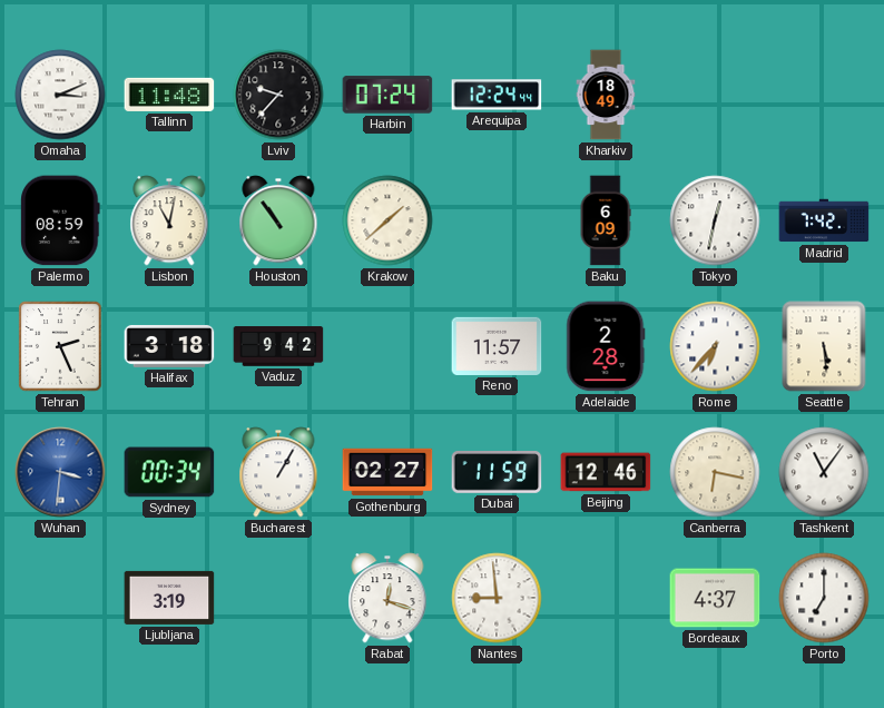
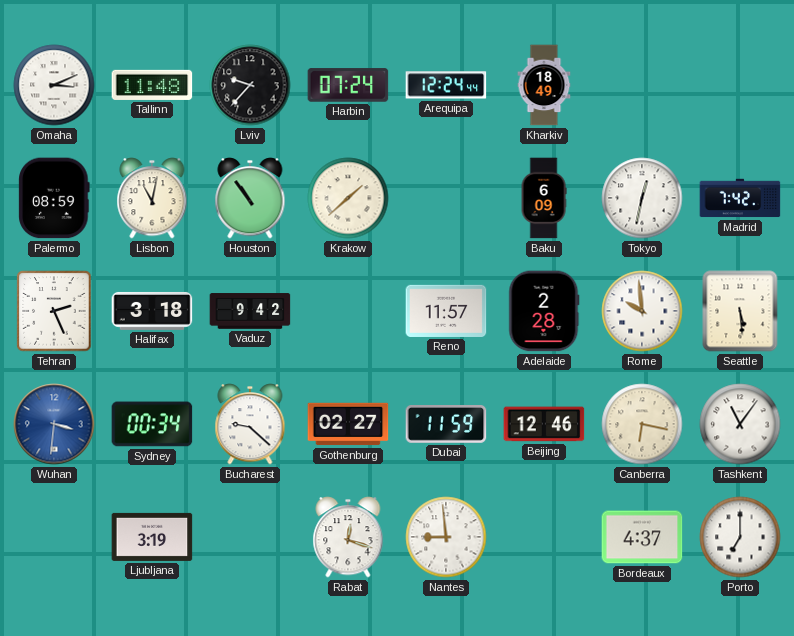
Rome: 6:37 -> 9:59 (642, 311)
Bucharest: 1:05 -> 9:22 (250, 424)
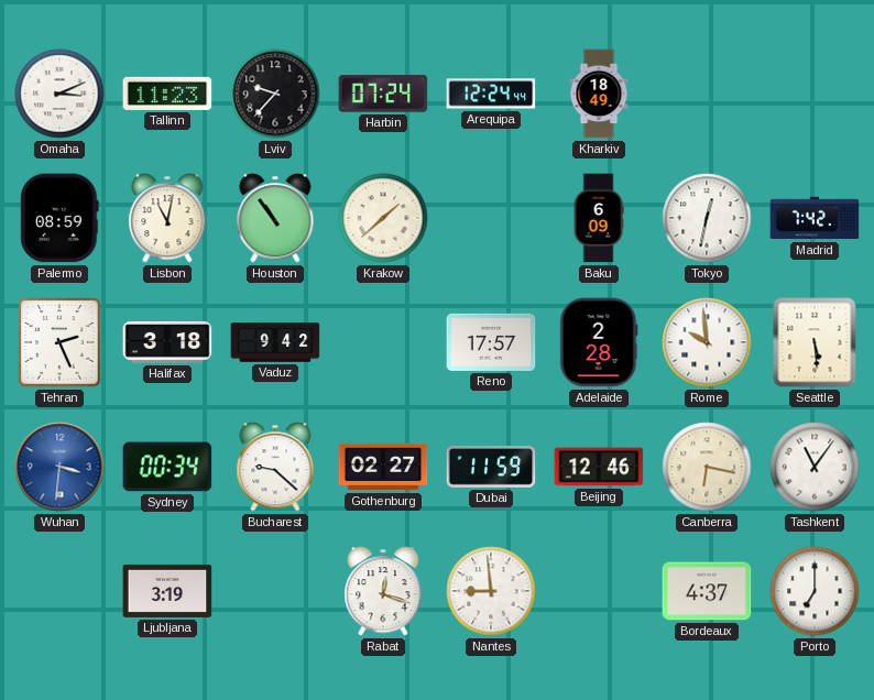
Tallinn: 11:48 -> 11:23 (167, 94)
Reno: 11:57 -> 17:57 (491, 342)
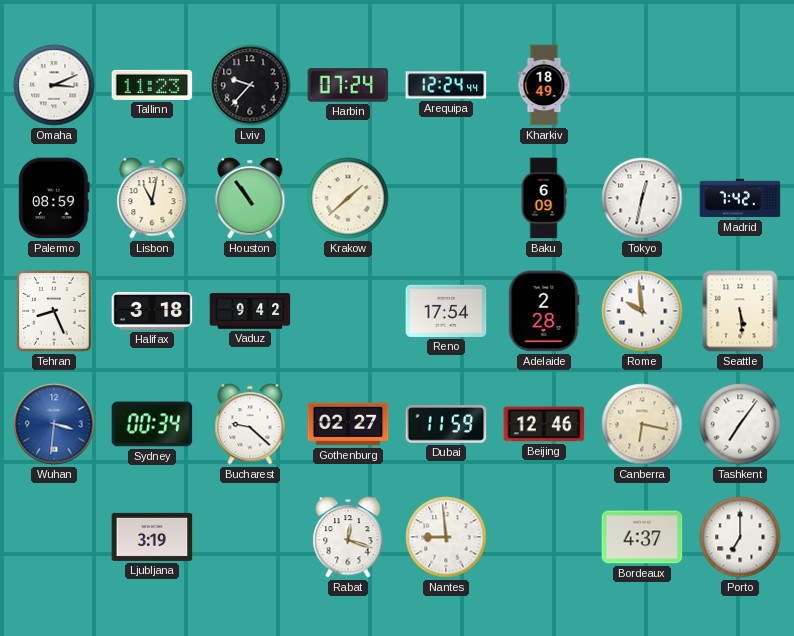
Tehran: 2:26 -> 8:26 (54, 311)
Reno: 17:57 -> 17:54 (446, 311)
Tashkent: 11:06 -> 7:06 (740, 424)
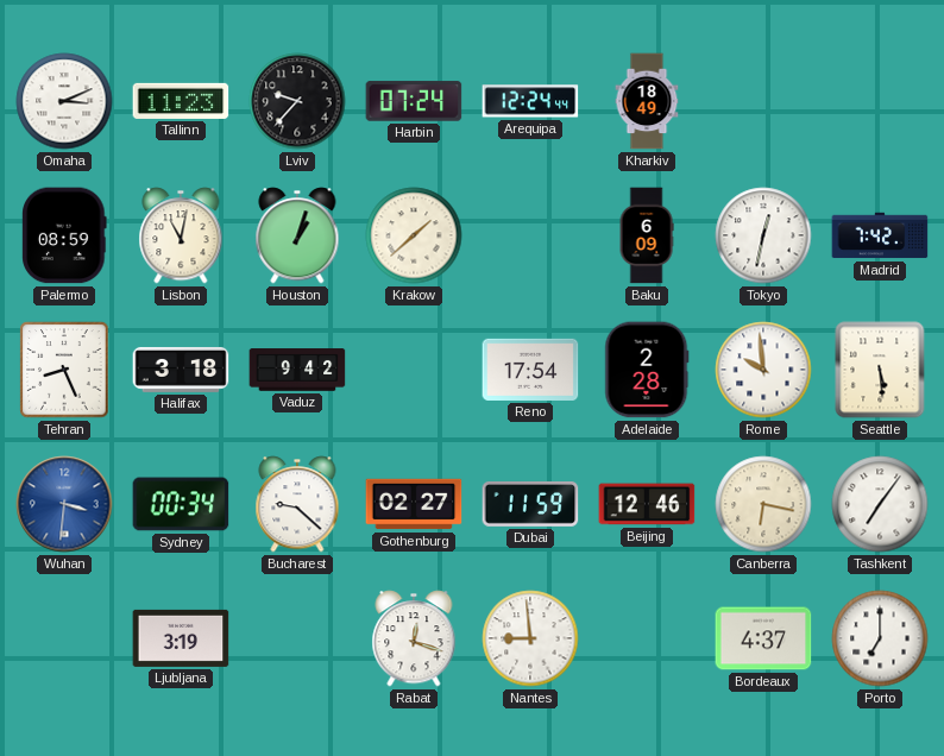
Houston: 10:54 -> 1:03 (297, 235)
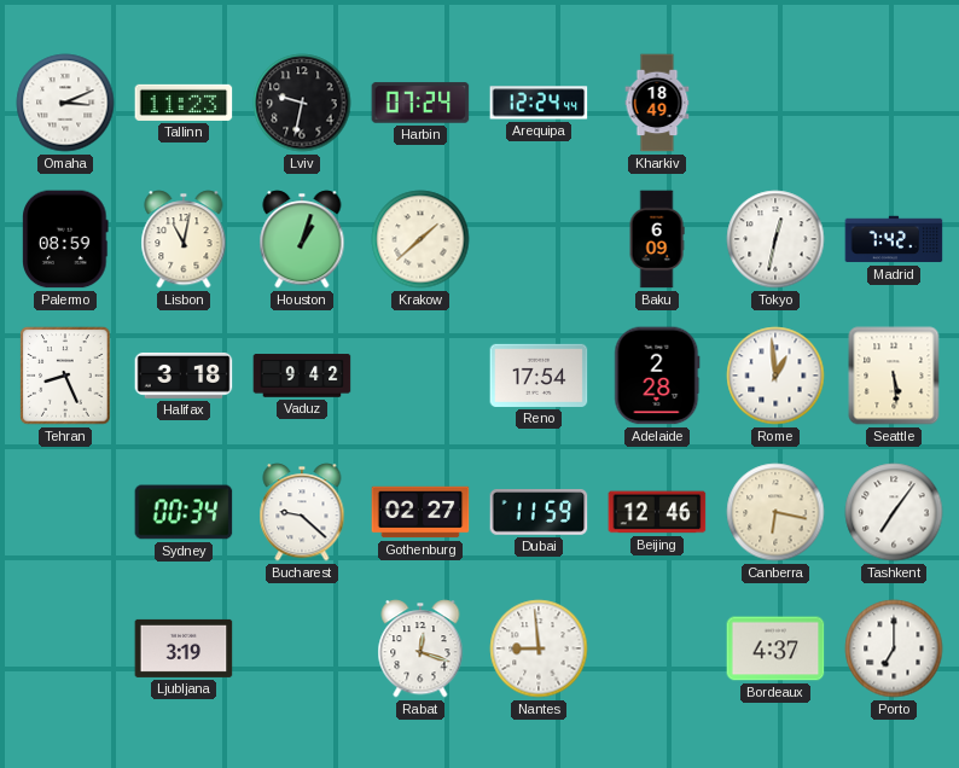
Lviv: 9:37 -> 9:32 (302, 103)
Rome: 9:59 -> 12:59 (775, 376)
Wuhan: 3:31 -> none (64, 504)
